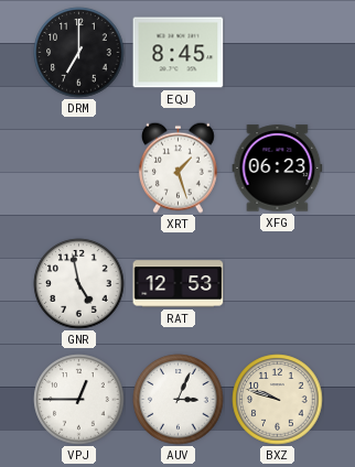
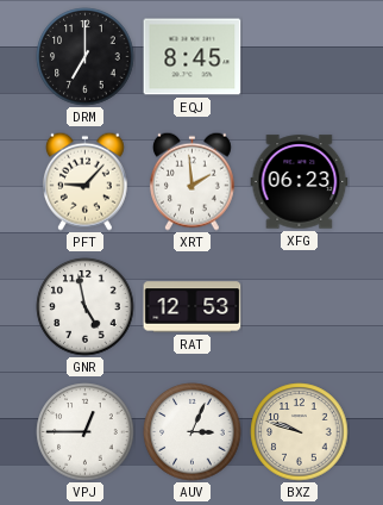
PFT: none -> 9:07 (84, 181)
XRT: 1:27 -> 1:59 (191, 181)
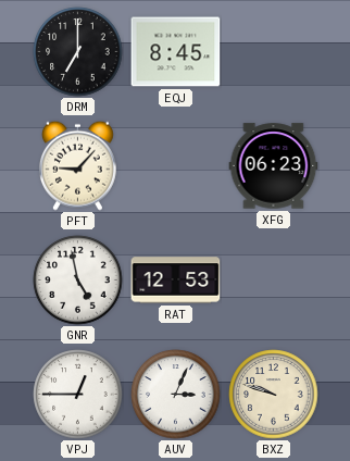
XRT: 1:59 -> none (191, 181)
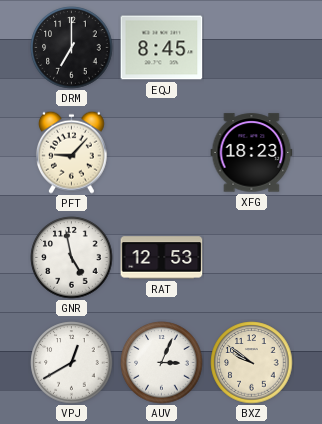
XFG: 06:23 -> 18:23 (252, 153)
VPJ: 12:45 -> 12:40 (72, 363)
BXZ: 9:48 -> 9:51 (252, 363)
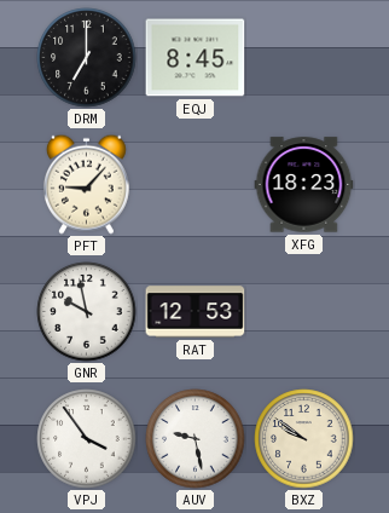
GNR: 4:58 -> 9:58 (87, 312)
VPJ: 12:40 -> 3:54 (87, 439)
AUV: 3:04 -> 9:28 (196, 439)
